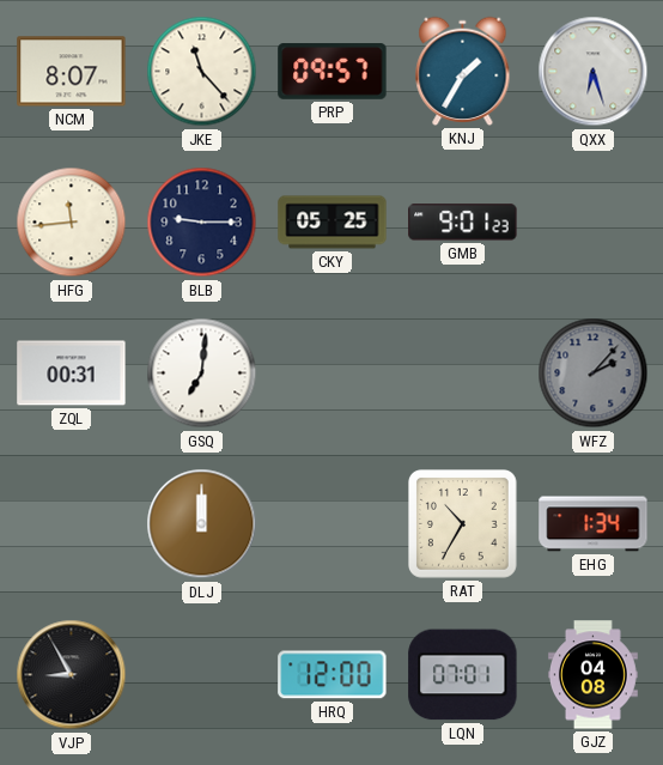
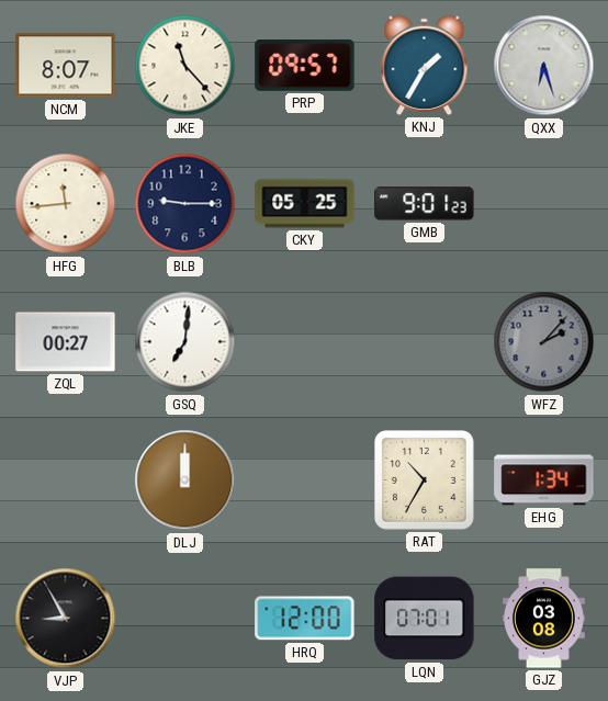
ZQL: 00:31 -> 00:27 (66, 342)
GJZ: 04:08 -> 03:08 (544, 619)
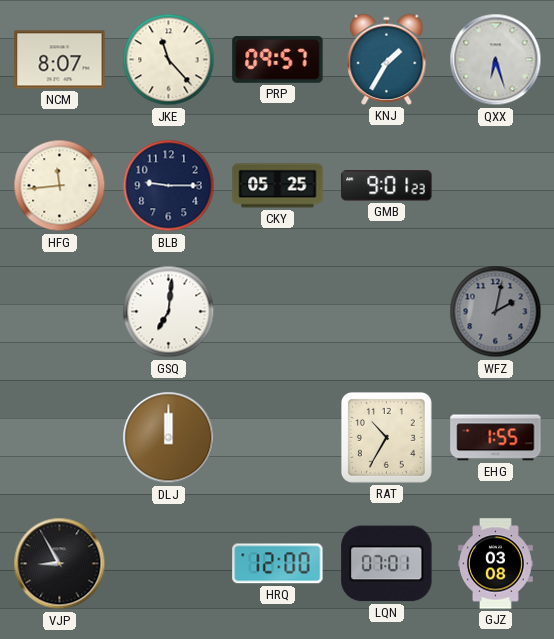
ZQL: 00:27 -> none (66, 342)
WFZ: 2:07 -> 2:02 (496, 312)
EHG: 1:34 -> 1:55 (496, 438)
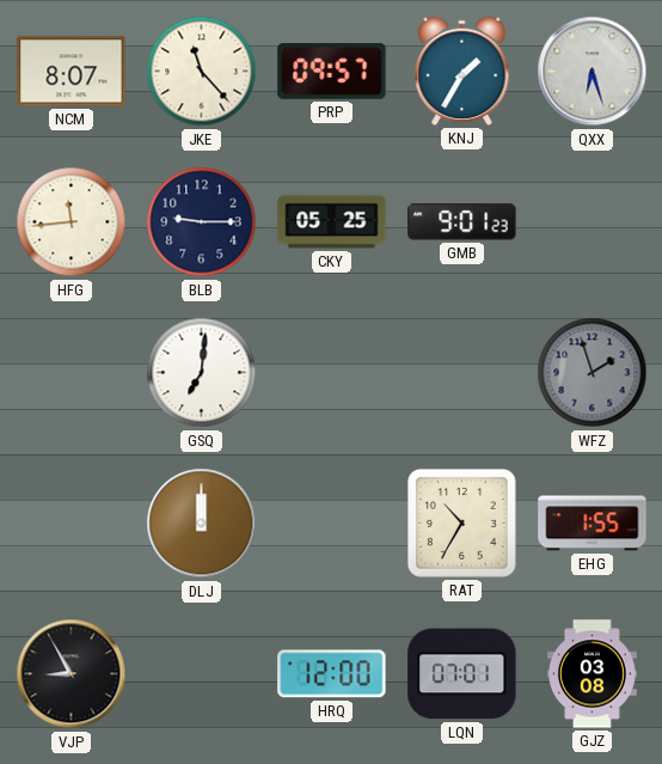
WFZ: 2:02 -> 1:57 (593, 373)
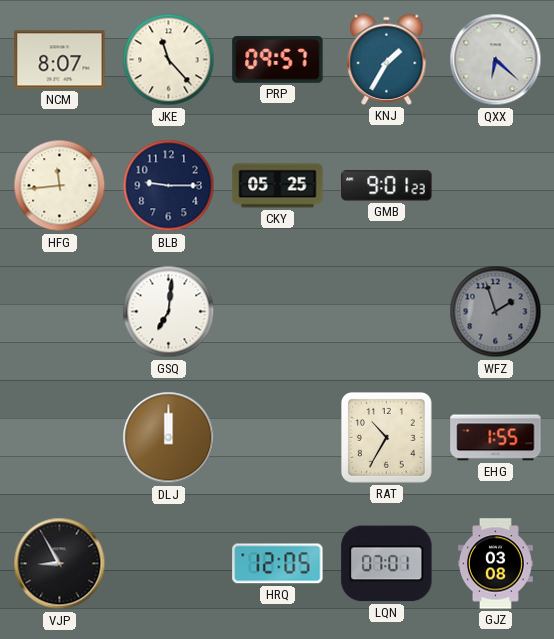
QXX: 6:27 -> 6:22 (496, 60)
HRQ: 12:00 -> 12:05 (278, 564)
